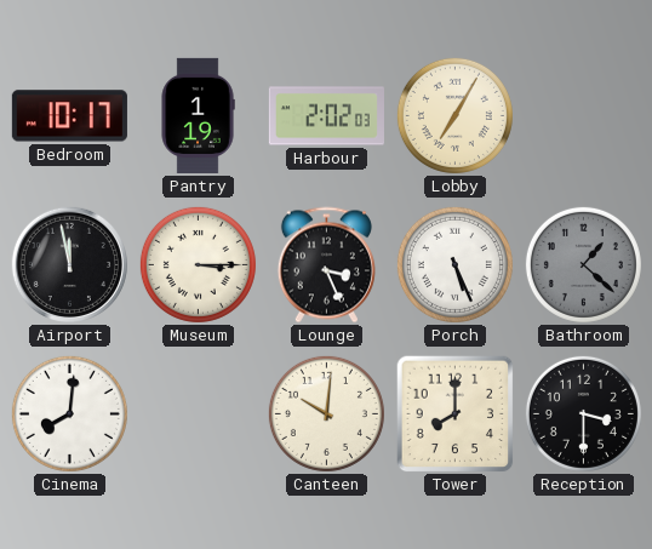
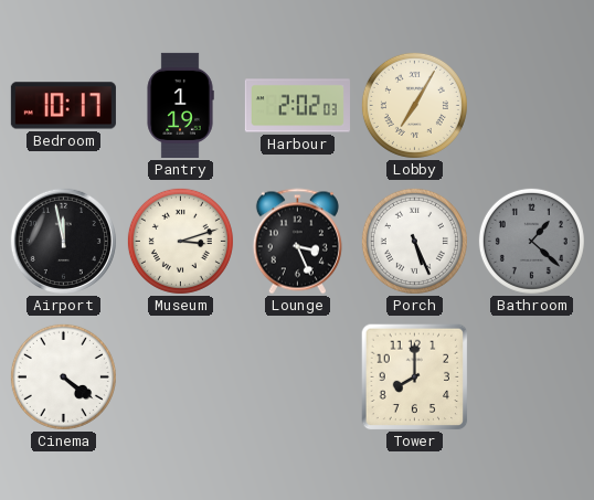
Museum: 3:15 -> 3:12 (180, 241)
Cinema: 8:01 -> 4:21 (63, 376)
Canteen: 10:01 -> none (326, 413)
Reception: 3:30 -> none (583, 413)
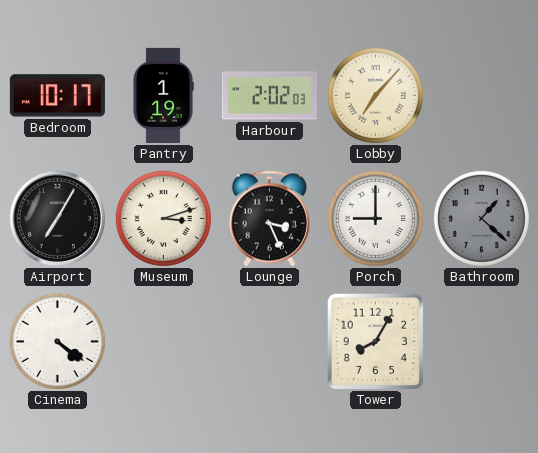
Lobby: 7:05 -> 7:07 (375, 95)
Airport: 11:58 -> 7:05 (57, 218)
Porch: 5:26 -> 9:00 (375, 218)
Tower: 8:00 -> 8:05 (376, 342)
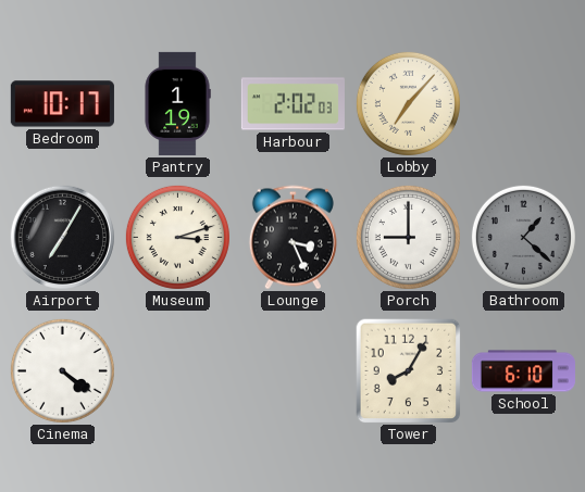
School: none -> 6:10 (523, 371)
